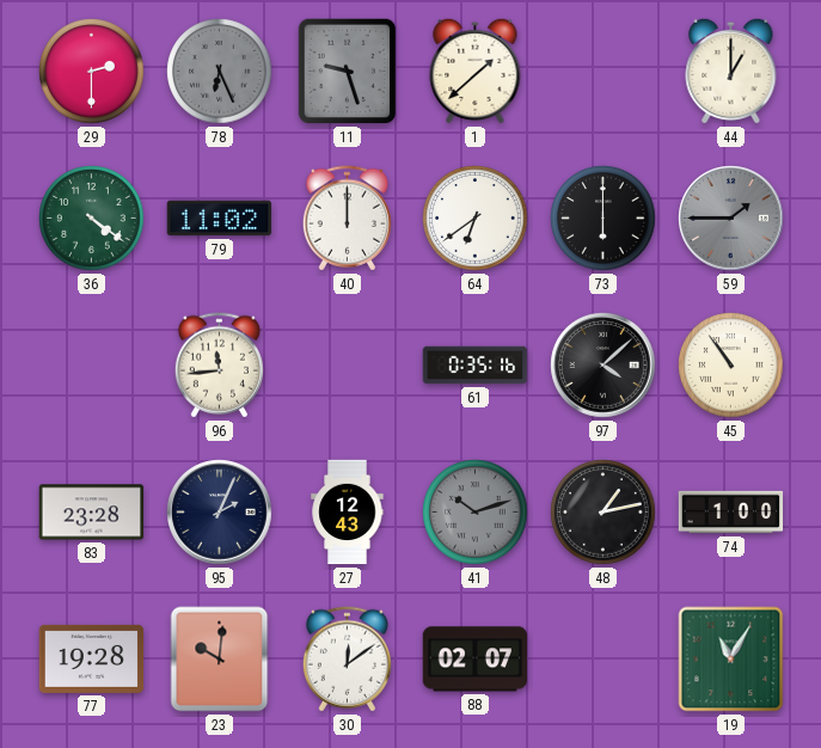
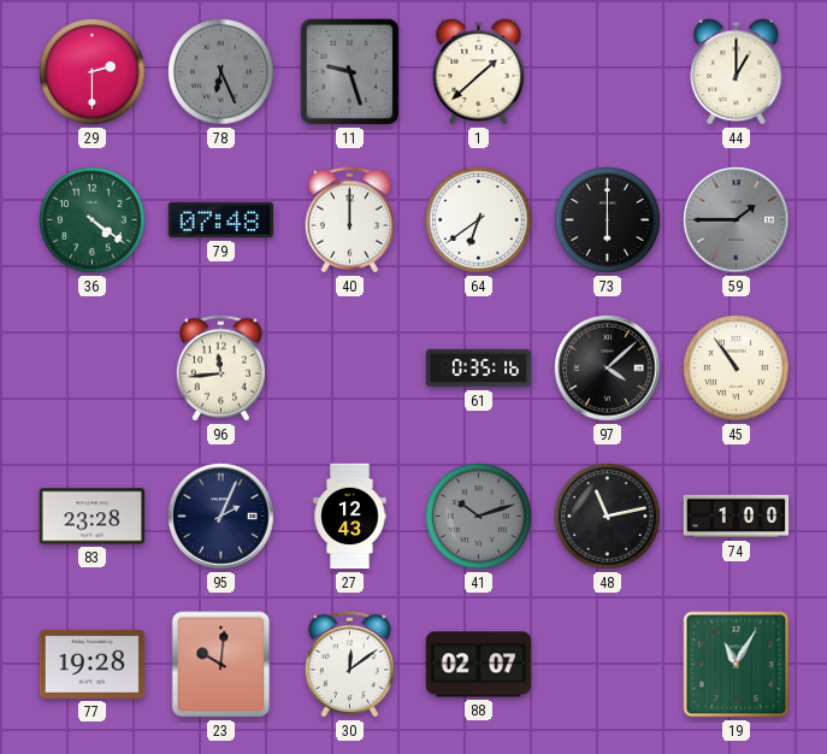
79: 11:02 -> 07:48 (221, 220)
48: 1:13 -> 11:13 (608, 517)
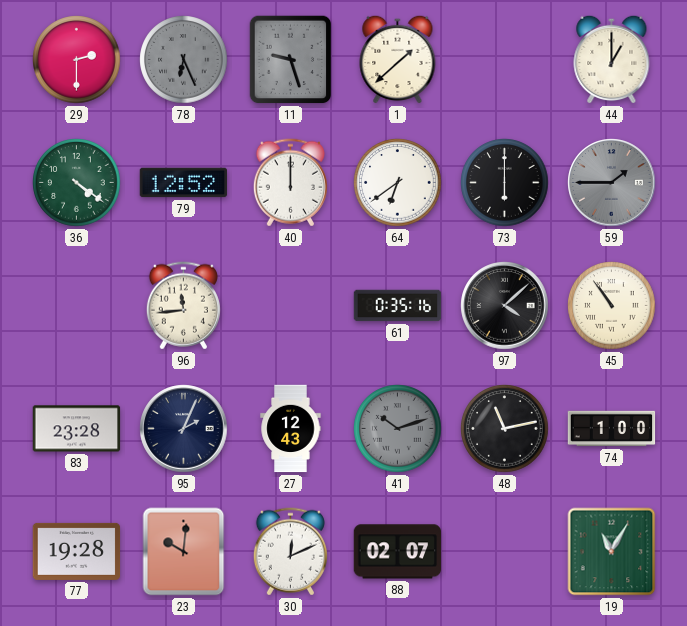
79: 07:48 -> 12:52 (184, 183)
30: 12:09 -> 12:11 (290, 552)
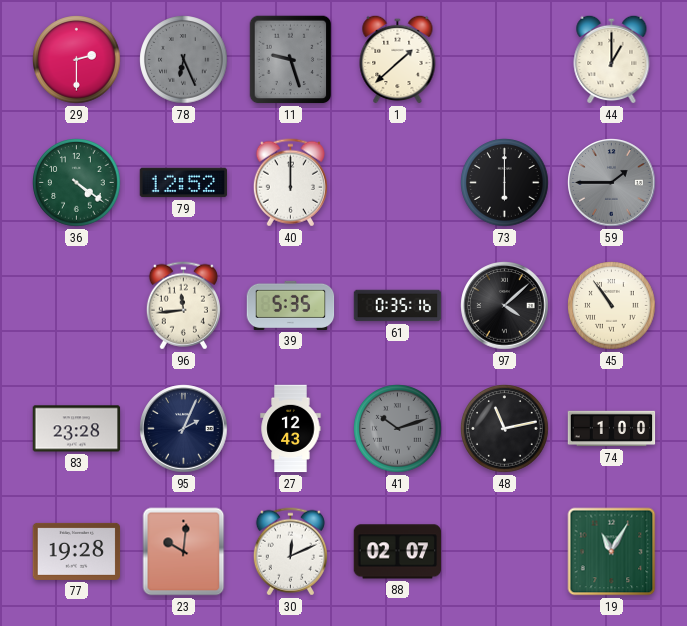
64: 6:39 -> none (398, 183)
39: none -> 5:35 (291, 305)
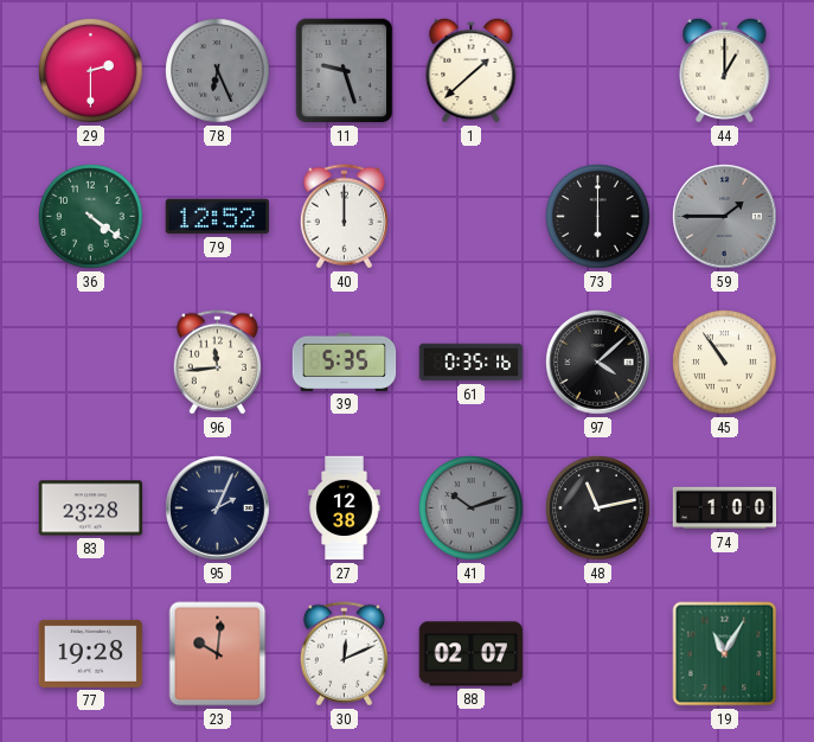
27: 12:43 -> 12:38 (345, 508)
